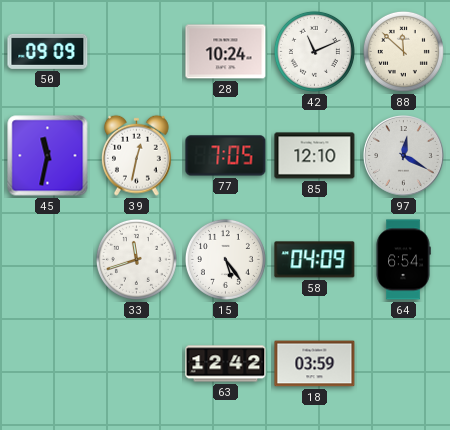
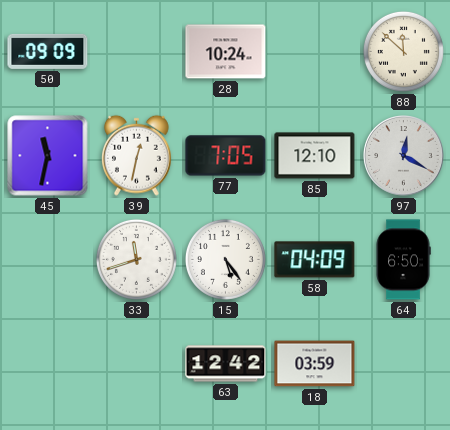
42: 11:11 -> none (314, 51)
64: 6:54 -> 6:50 (403, 260)
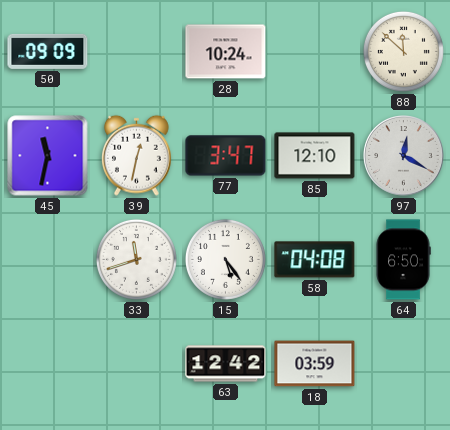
77: 7:05 -> 3:47 (226, 156)
58: 04:09 -> 04:08 (315, 260)
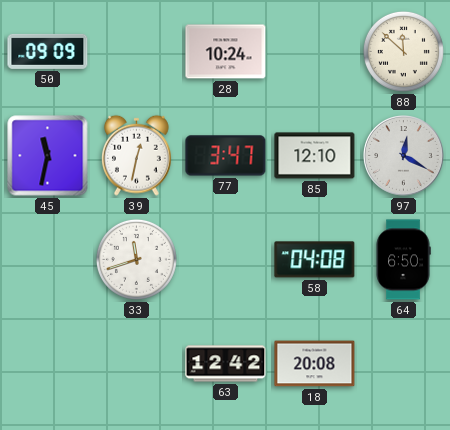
15: 5:24 -> none (225, 259)
18: 03:59 -> 20:08 (315, 364)
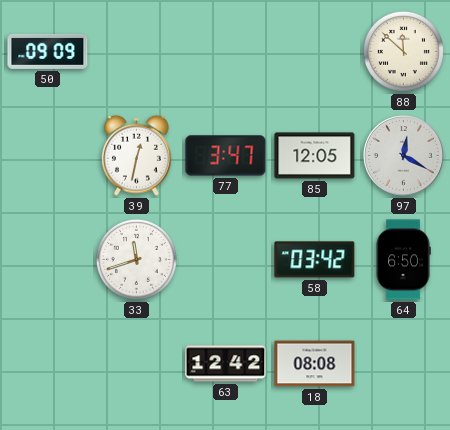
28: 10:24 -> none (226, 52)
45: 11:32 -> none (48, 156)
85: 12:10 -> 12:05 (315, 156)
58: 04:08 -> 03:42 (315, 260)
18: 20:08 -> 08:08 (315, 364)
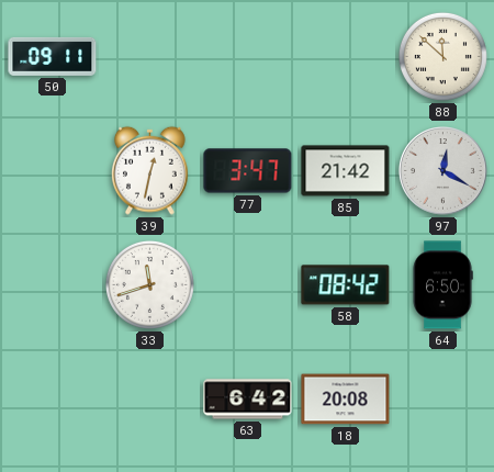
50: 09:09 -> 09:11 (53, 56)
85: 12:05 -> 21:42 (346, 171)
58: 03:42 -> 08:42 (346, 285)
63: 12:42 -> 6:42 (248, 400)
18: 08:08 -> 20:08 (346, 400)
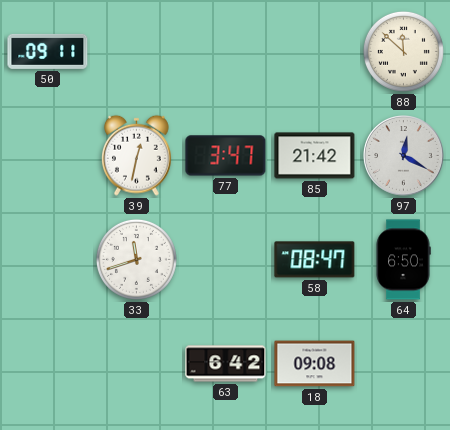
58: 08:42 -> 08:47 (315, 260)
18: 20:08 -> 09:08 (315, 364)
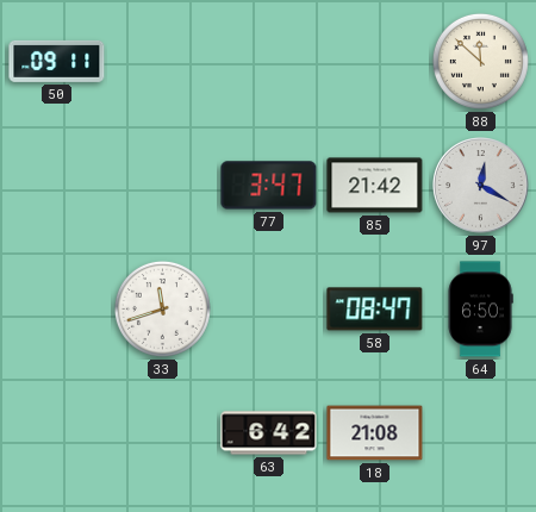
39: 12:32 -> none (137, 155)
18: 09:08 -> 21:08 (375, 433)
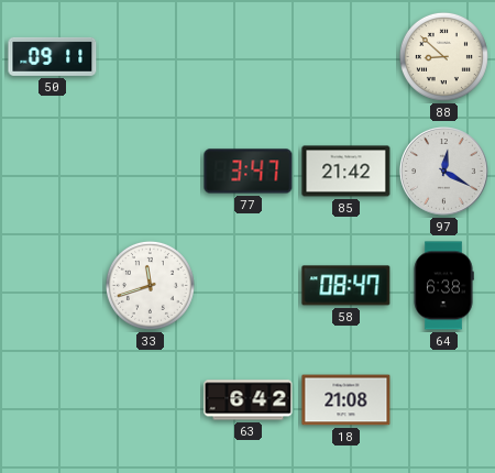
88: 11:52 -> 8:52 (443, 56)
64: 6:50 -> 6:38 (443, 286)
